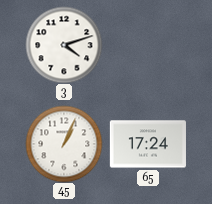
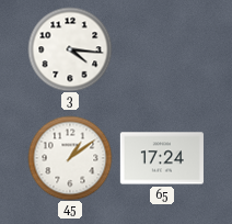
3: 4:12 -> 4:16 (70, 49)
45: 1:04 -> 1:09 (70, 158)
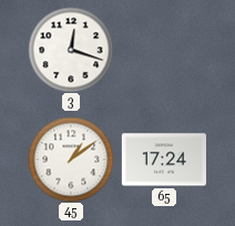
3: 4:16 -> 12:18 (71, 50)
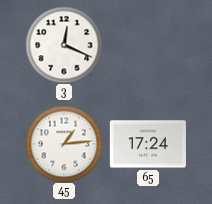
3: 12:18 -> 12:19 (64, 45)
45: 1:09 -> 1:14 (64, 144)
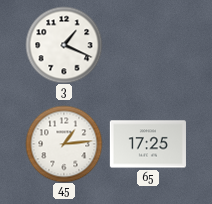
3: 12:19 -> 1:19 (64, 45)
65: 17:24 -> 17:25 (147, 144)
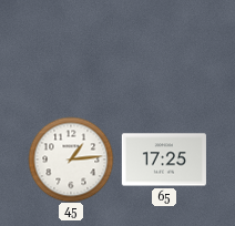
3: 1:19 -> none (64, 45)
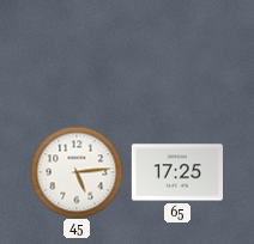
45: 1:14 -> 5:14 (77, 172)
